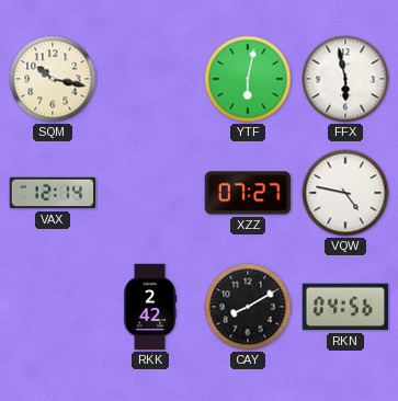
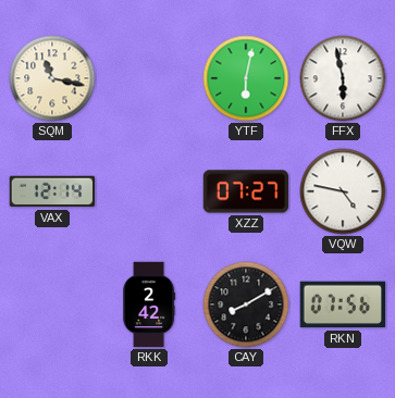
SQM: 10:17 -> 11:17 (52, 78)
RKN: 04:56 -> 07:56 (343, 304)
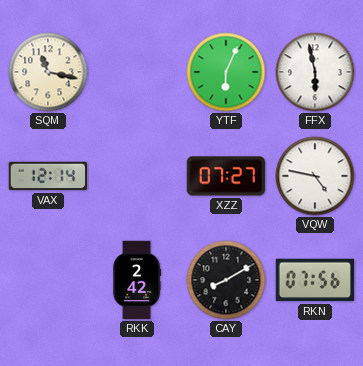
YTF: 6:02 -> 6:04 (226, 72)
